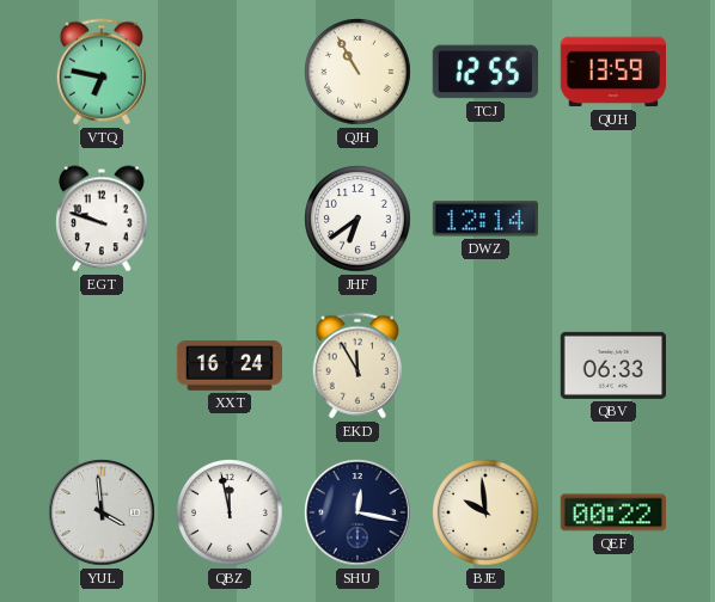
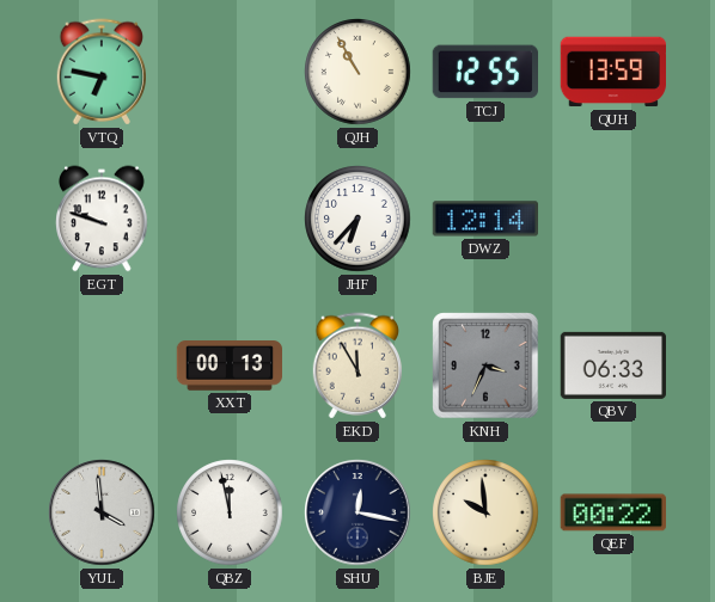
JHF: 6:39 -> 6:37 (357, 219)
XXT: 16:24 -> 00:13 (228, 367)
KNH: none -> 3:34 (485, 365)
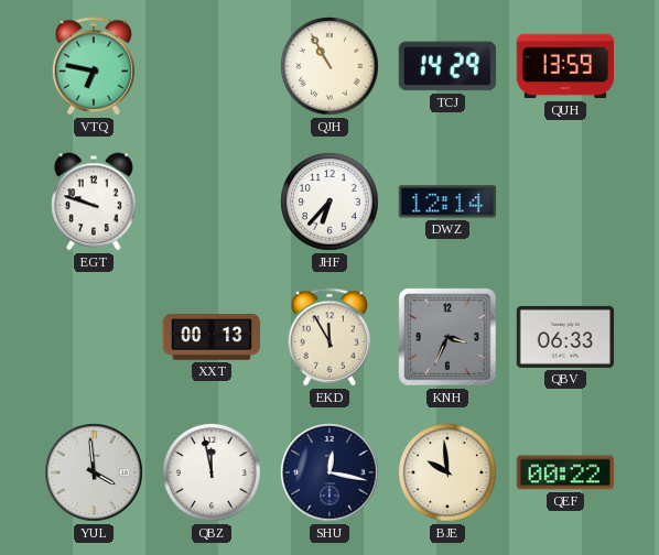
TCJ: 12:55 -> 14:29 (446, 66)
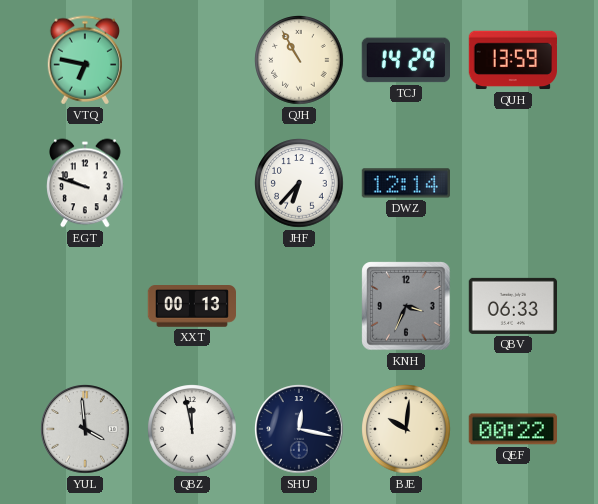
EKD: 11:55 -> none (329, 337)
BJE: 9:59 -> 10:01 (406, 429)
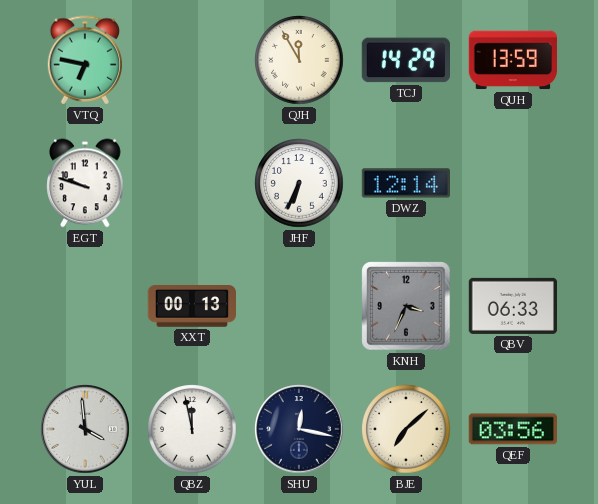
QJH: 10:55 -> 11:55 (299, 60)
JHF: 6:37 -> 6:34 (299, 183)
BJE: 10:01 -> 7:08 (406, 429)
QEF: 00:22 -> 03:56 (512, 429)
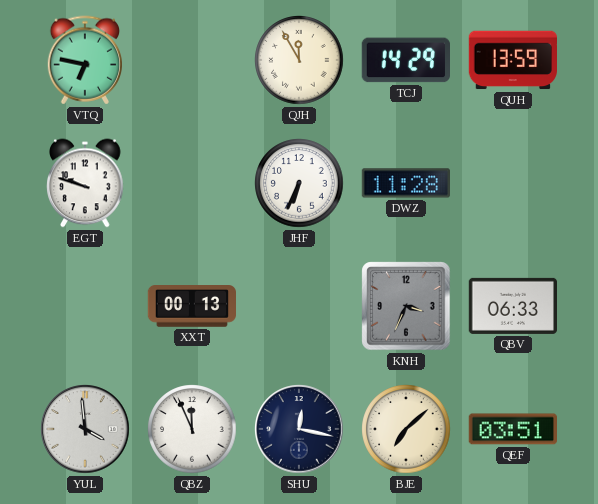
DWZ: 12:14 -> 11:28 (405, 183)
QBZ: 11:58 -> 11:56 (192, 429)
QEF: 03:56 -> 03:51 (512, 429)
